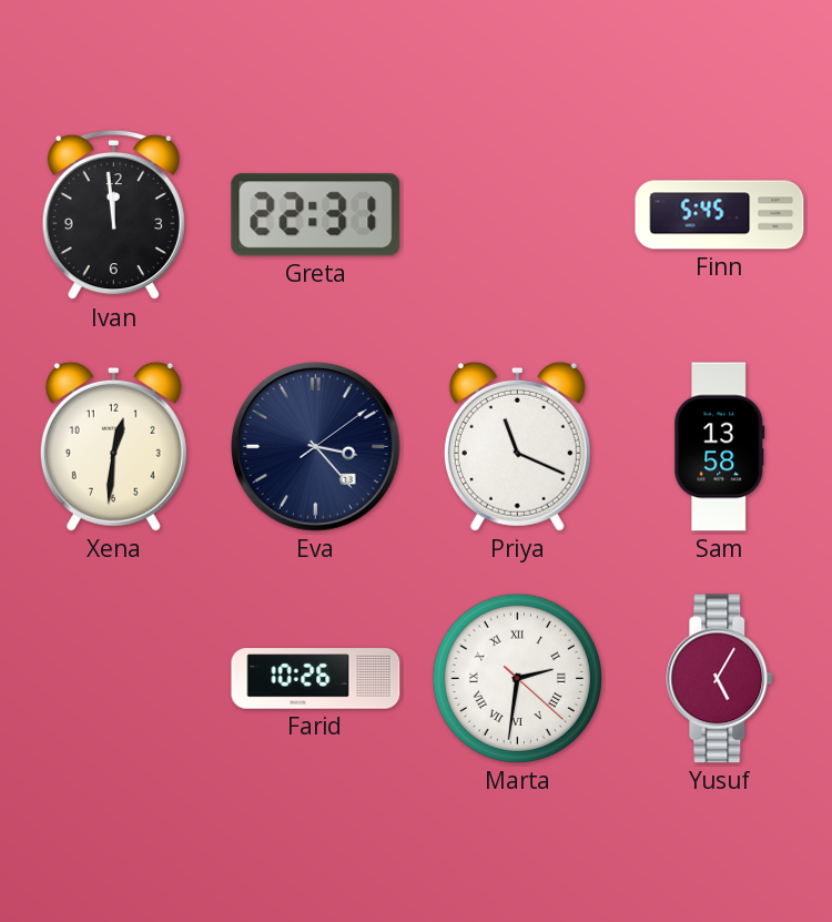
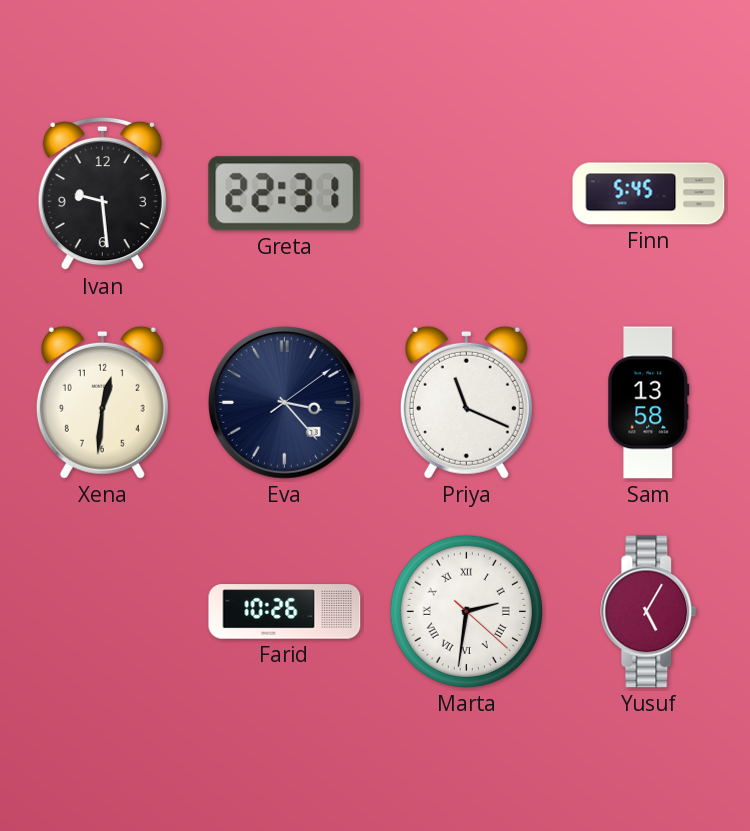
Ivan: 11:59 -> 9:29 (102, 194)
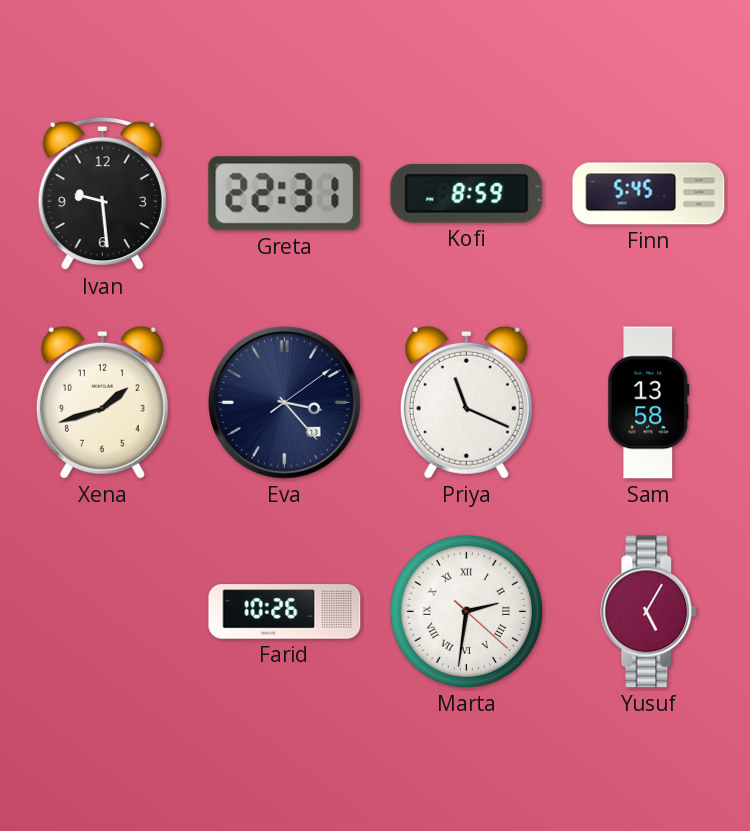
Kofi: none -> 8:59 (467, 194)
Xena: 12:31 -> 1:42 (102, 402)
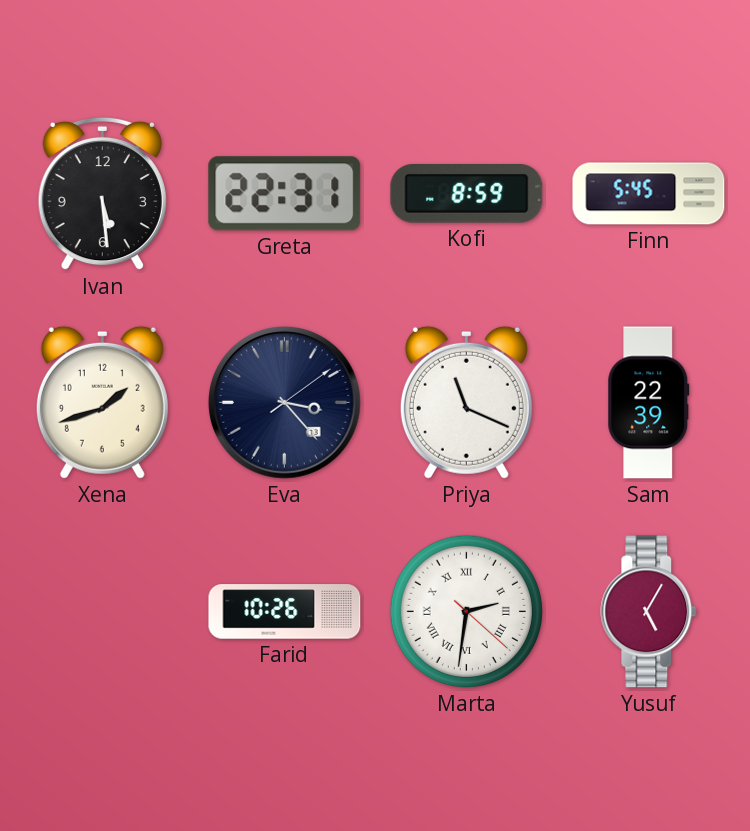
Ivan: 9:29 -> 5:29 (102, 194)
Sam: 13:58 -> 22:39 (649, 403)
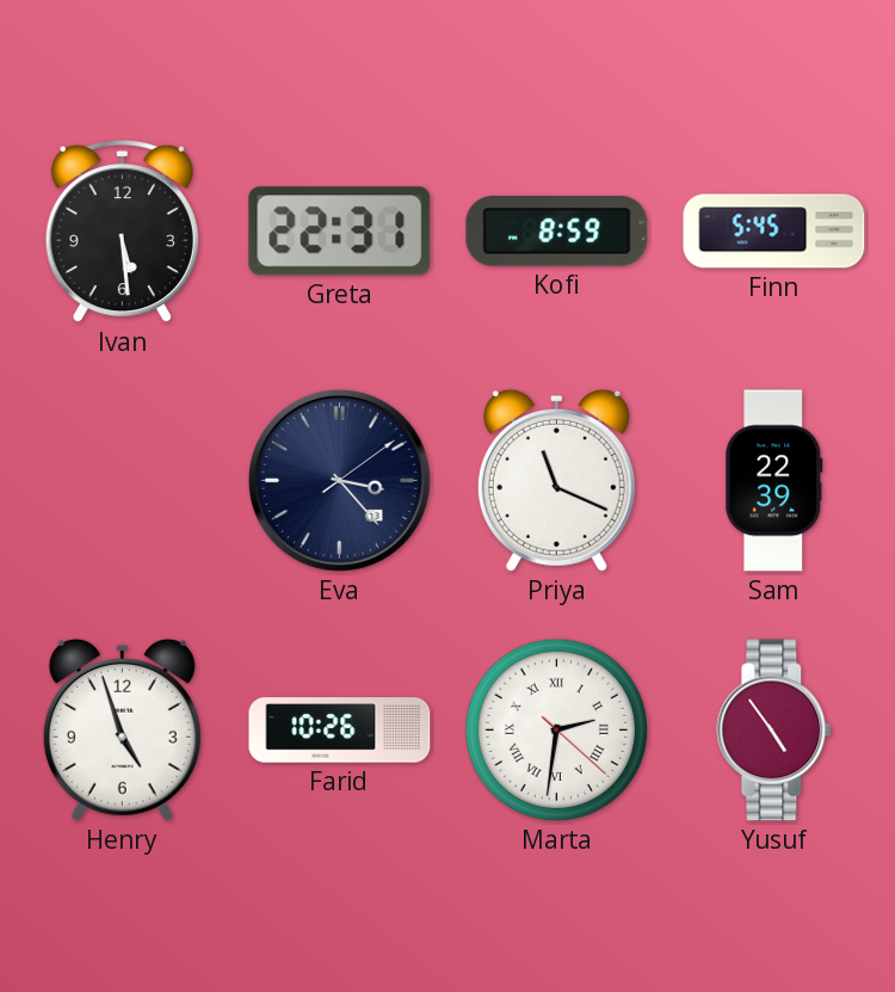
Xena: 1:42 -> none (102, 402)
Henry: none -> 4:57 (122, 729)
Yusuf: 5:05 -> 4:54 (774, 731)
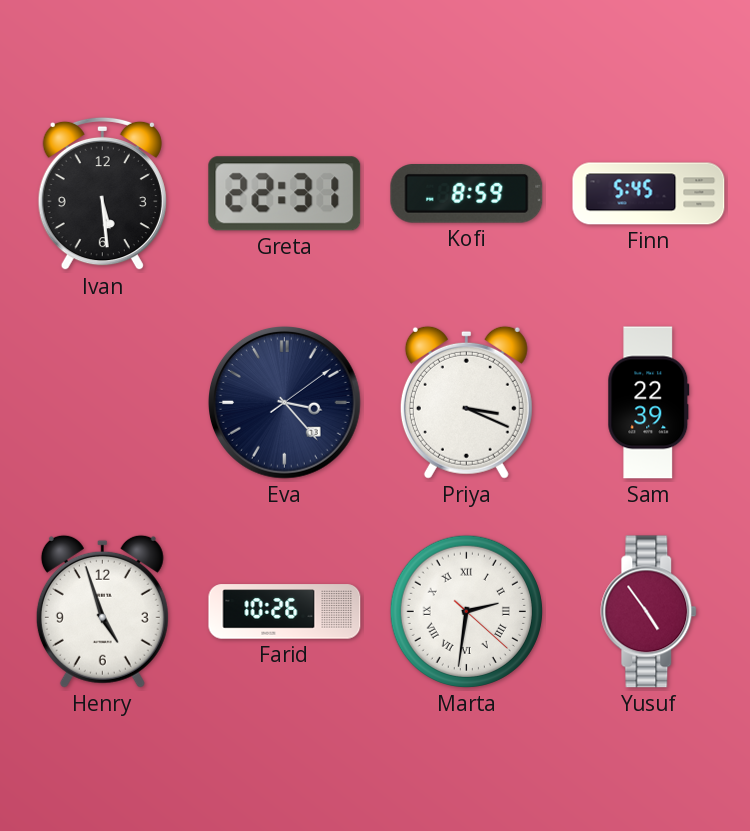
Priya: 11:19 -> 3:19 (466, 402)
